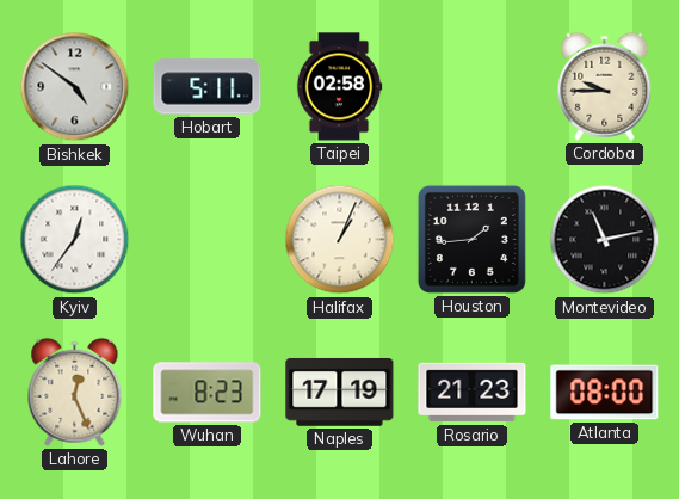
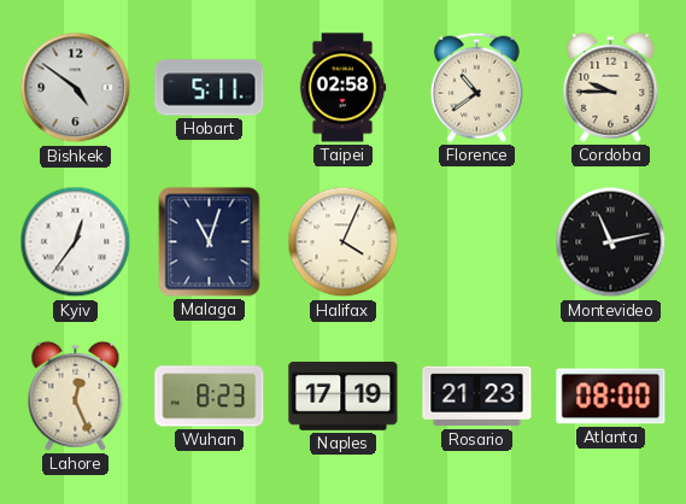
Florence: none -> 10:39 (476, 87)
Malaga: none -> 11:03 (210, 242)
Halifax: 1:04 -> 4:04 (344, 242)
Houston: 1:44 -> none (471, 239)
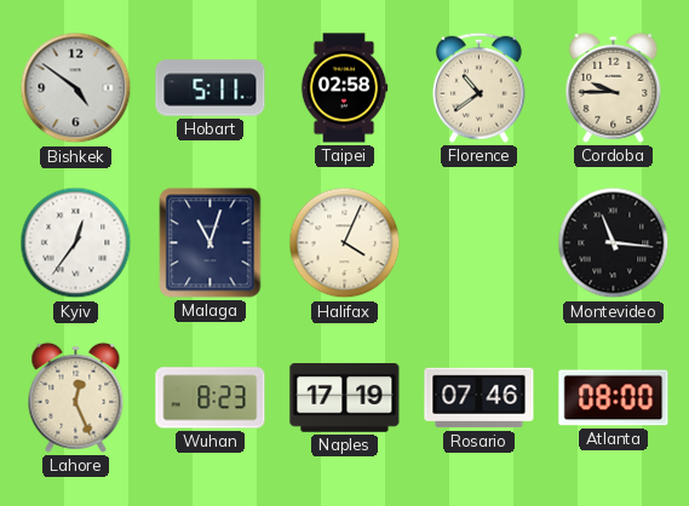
Montevideo: 11:13 -> 11:16 (614, 243)
Rosario: 21:23 -> 07:46 (480, 398)
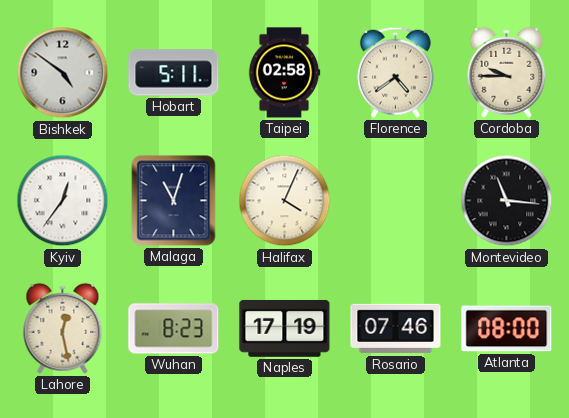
Florence: 10:39 -> 4:39 (395, 72)
Lahore: 12:26 -> 12:28 (63, 328)
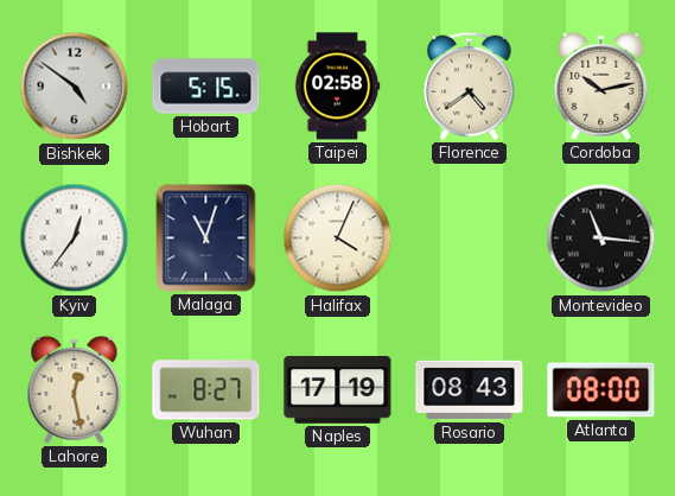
Hobart: 5:11 -> 5:15 (206, 87)
Cordoba: 9:45 -> 10:13 (601, 85)
Wuhan: 8:23 -> 8:27 (206, 390)
Rosario: 07:46 -> 08:43 (470, 390)
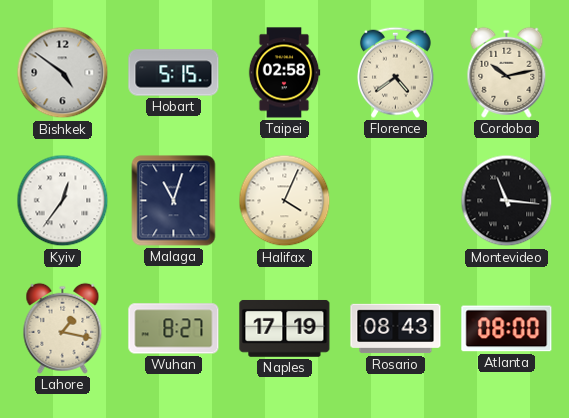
Lahore: 12:28 -> 1:17 (63, 328)
